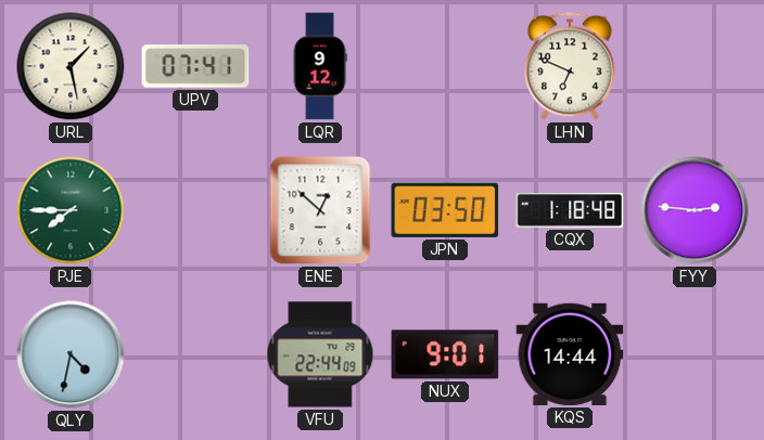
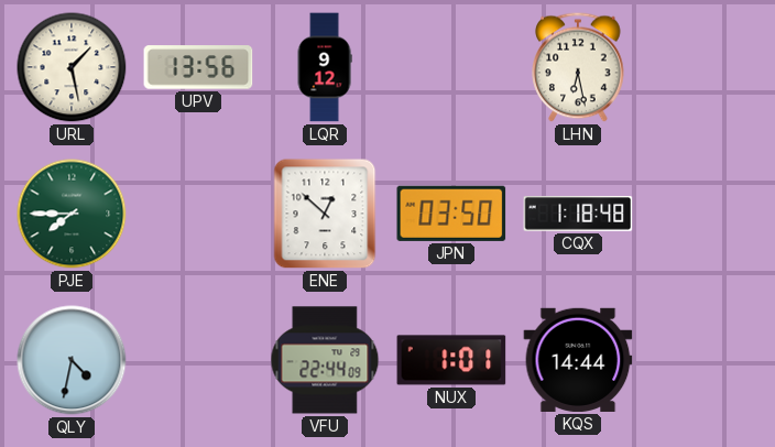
UPV: 07:41 -> 13:56 (198, 67)
LHN: 6:49 -> 6:28 (578, 67)
FYY: 2:46 -> none (695, 210)
NUX: 9:01 -> 1:01 (451, 360)
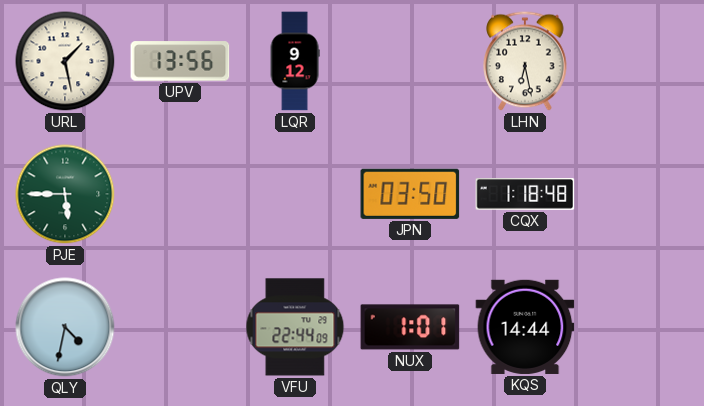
PJE: 7:45 -> 5:45 (65, 194)
ENE: 12:52 -> none (325, 214)
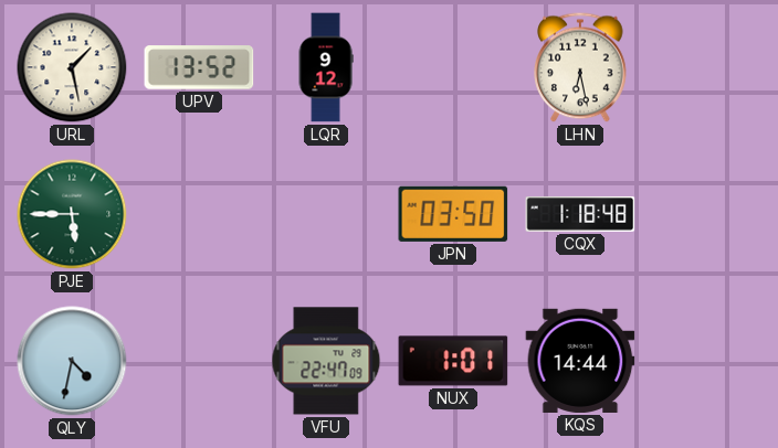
UPV: 13:56 -> 13:52 (199, 67)
VFU: 22:44 -> 22:47 (326, 361)
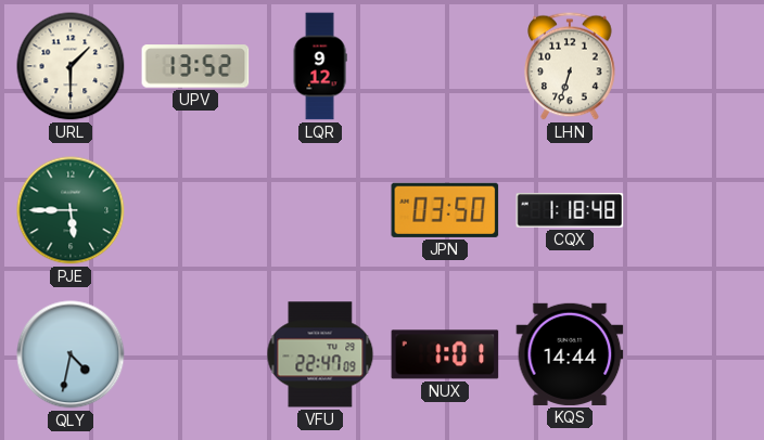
URL: 1:28 -> 1:30 (71, 66)
LHN: 6:28 -> 6:33 (570, 66)
